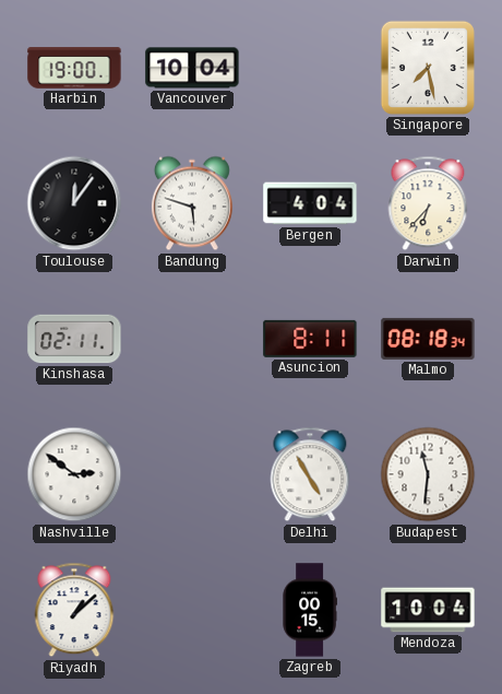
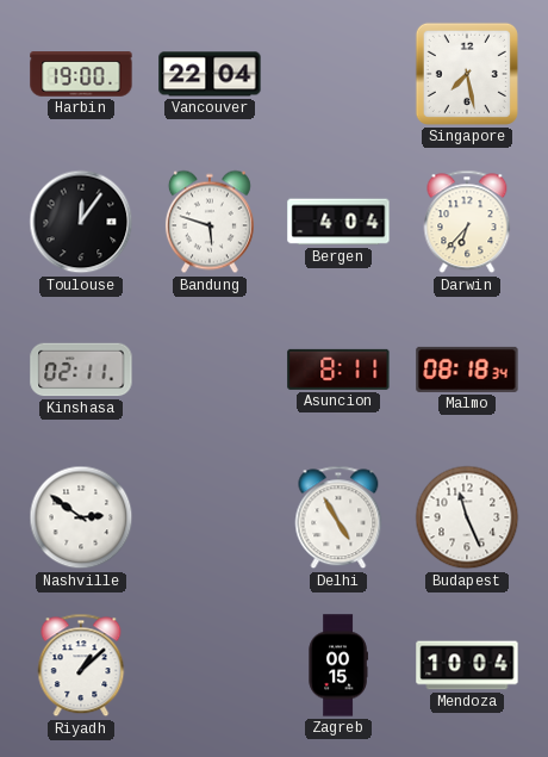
Vancouver: 10:04 -> 22:04 (210, 74)
Budapest: 11:31 -> 11:26 (467, 517)
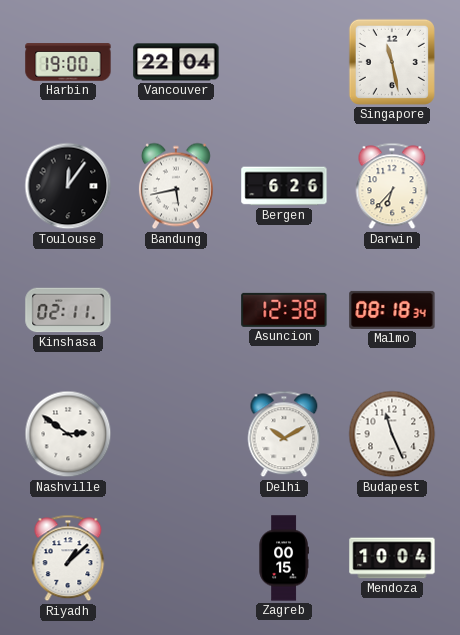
Singapore: 7:28 -> 11:28 (392, 62)
Bandung: 5:48 -> 5:43 (176, 186)
Bergen: 4:04 -> 6:26 (284, 186)
Asuncion: 8:11 -> 12:38 (284, 310)
Delhi: 4:55 -> 10:10 (284, 434)
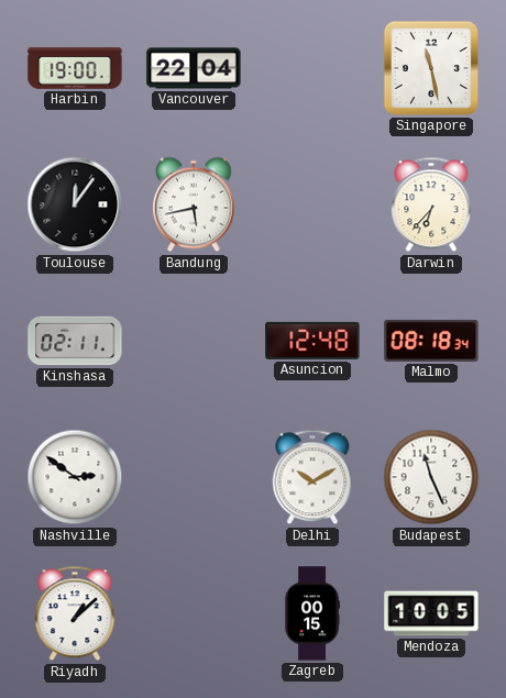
Bergen: 6:26 -> none (284, 186)
Asuncion: 12:38 -> 12:48 (312, 341)
Mendoza: 10:04 -> 10:05 (431, 613)
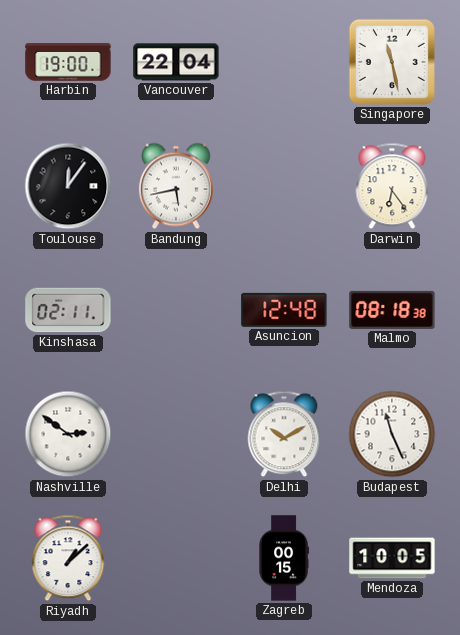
Darwin: 6:37 -> 6:24 (392, 186)
Malmo: 08:18:34 -> 08:18:38 (392, 310)
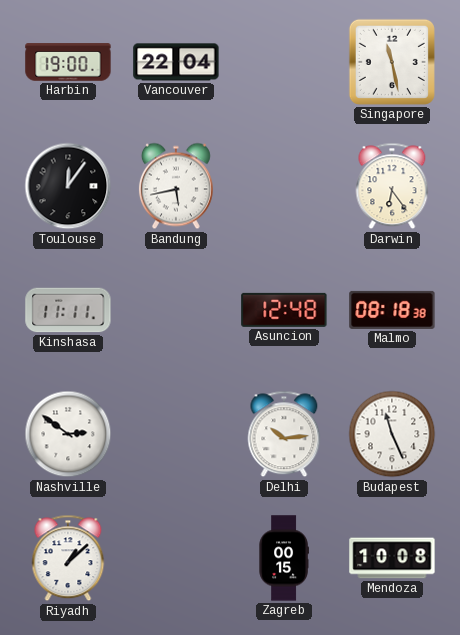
Kinshasa: 02:11 -> 11:11 (68, 310)
Delhi: 10:10 -> 10:14 (284, 434)
Mendoza: 10:05 -> 10:08 (392, 558)
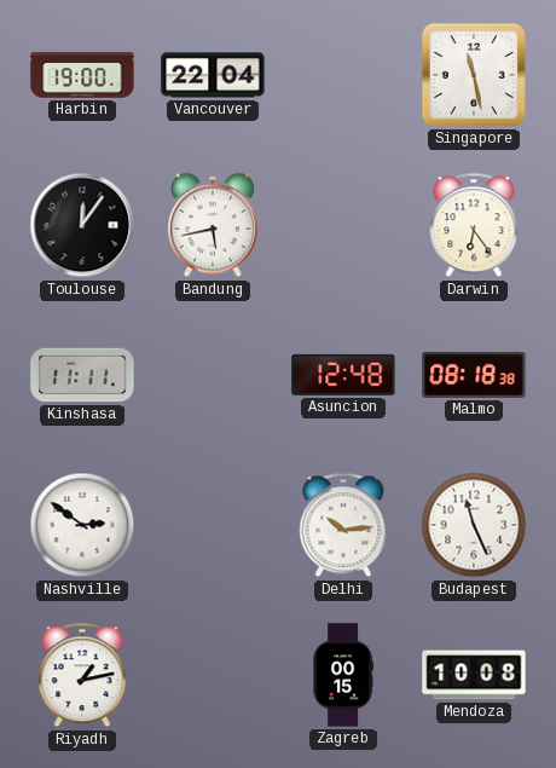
Riyadh: 1:08 -> 1:13 (82, 675)
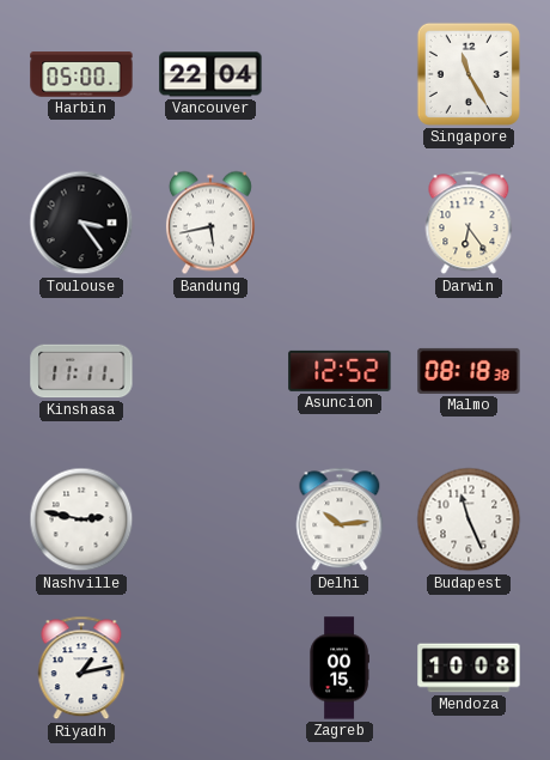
Harbin: 19:00 -> 05:00 (81, 74)
Singapore: 11:28 -> 11:25 (469, 74)
Toulouse: 12:06 -> 3:24 (81, 223)
Asuncion: 12:48 -> 12:52 (340, 371)
Nashville: 2:51 -> 2:47 (81, 519)
